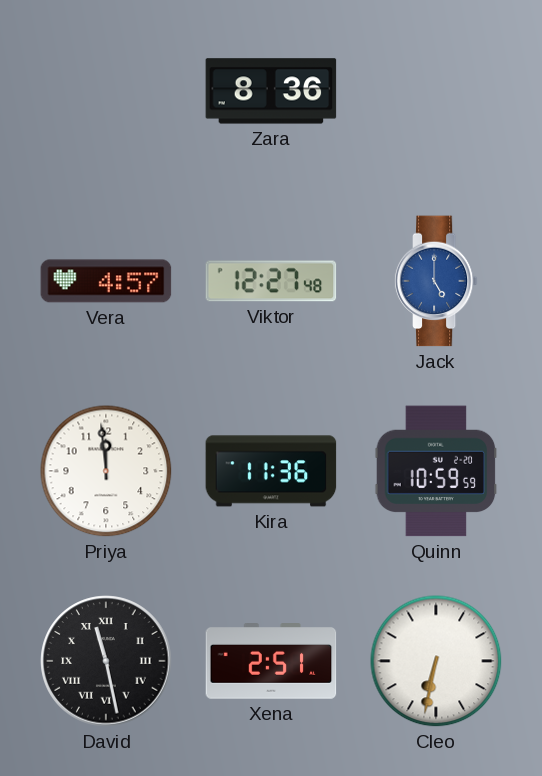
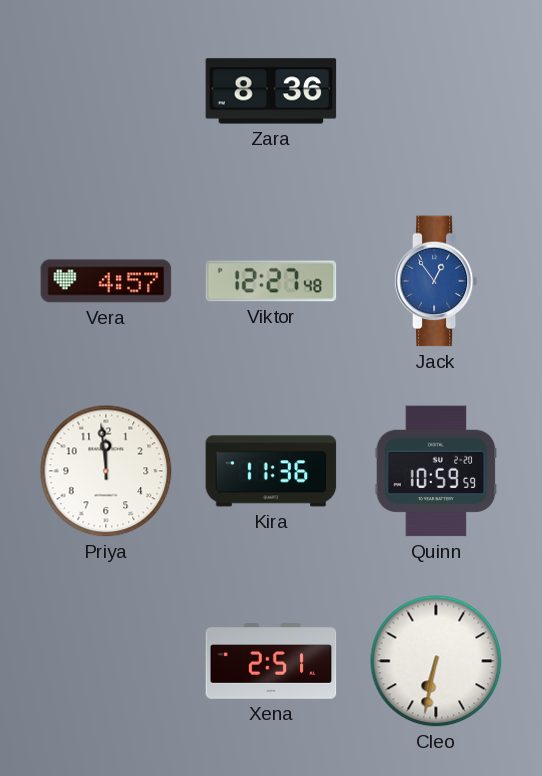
Jack: 5:00 -> 12:54 (436, 281)
David: 11:28 -> none (106, 661)
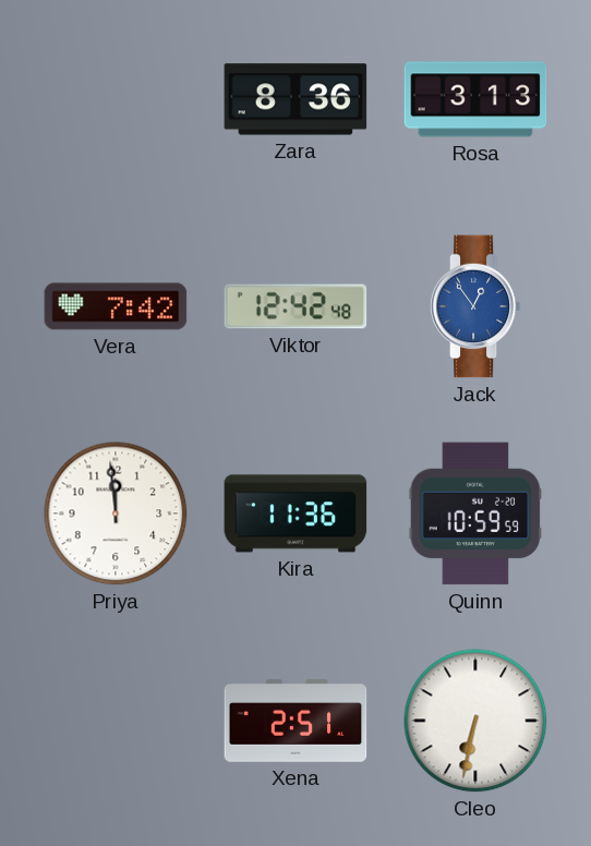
Rosa: none -> 3:13 (475, 99)
Vera: 4:57 -> 7:42 (116, 306)
Viktor: 12:27 -> 12:42 (295, 306)
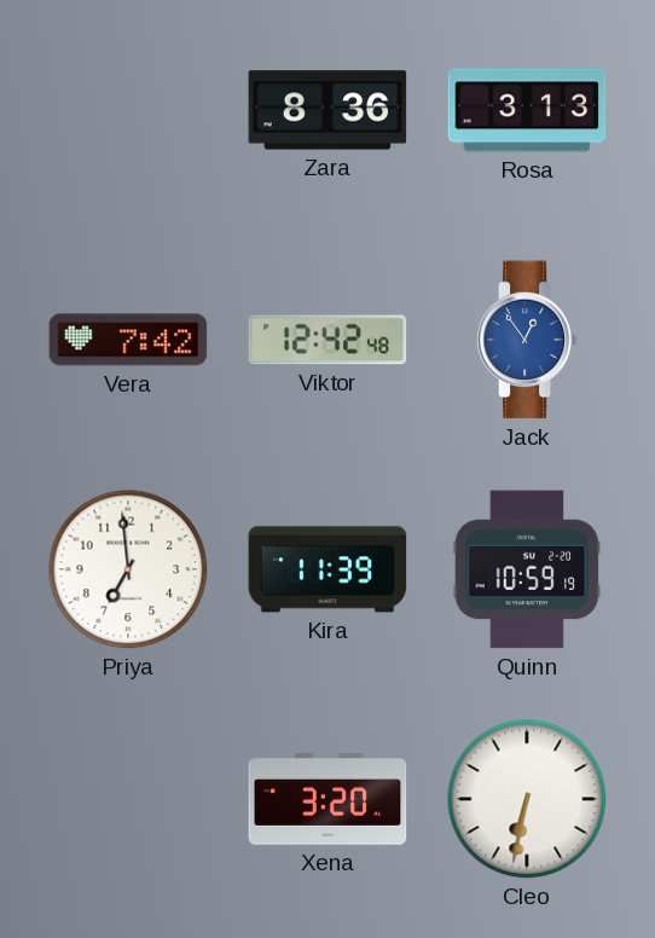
Priya: 11:59 -> 6:59 (128, 569)
Kira: 11:36 -> 11:39 (327, 569)
Quinn: 10:59:59 -> 10:59:19 (527, 569)
Xena: 2:51 -> 3:20 (327, 800)
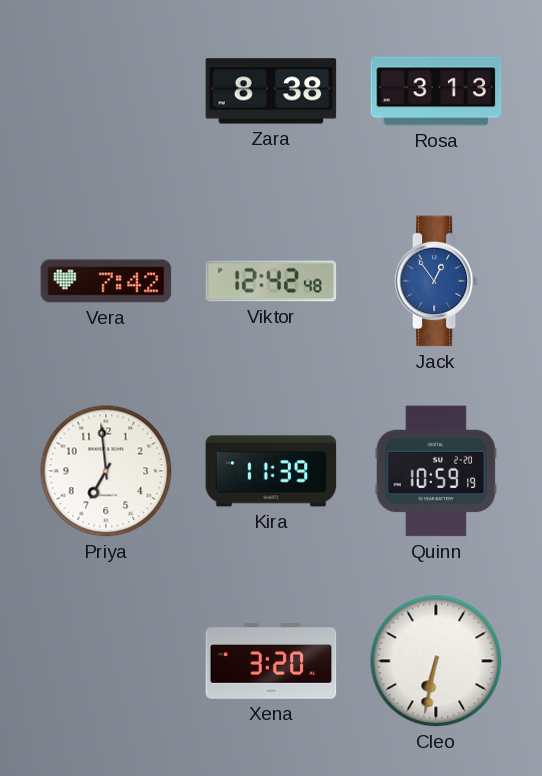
Zara: 8:36 -> 8:38 (271, 91)
